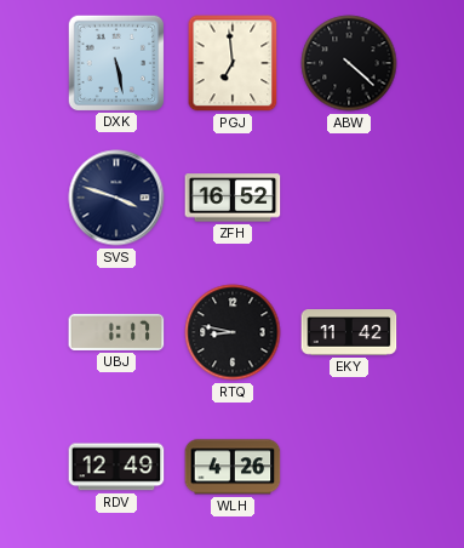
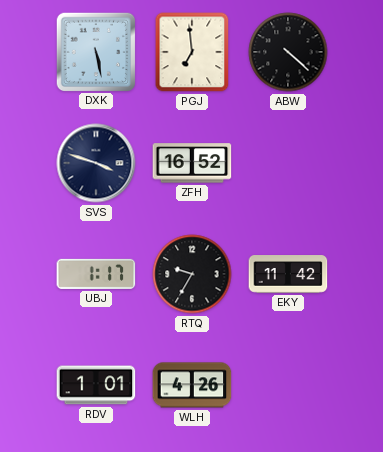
RTQ: 8:47 -> 9:35 (192, 274)
RDV: 12:49 -> 1:01 (96, 385)
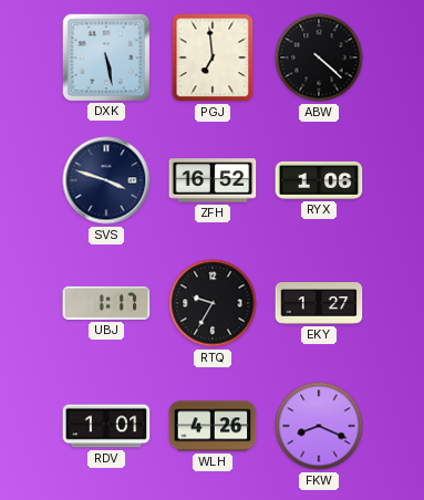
RYX: none -> 1:06 (319, 180)
EKY: 11:42 -> 1:27 (319, 303)
FKW: none -> 8:19 (319, 426)
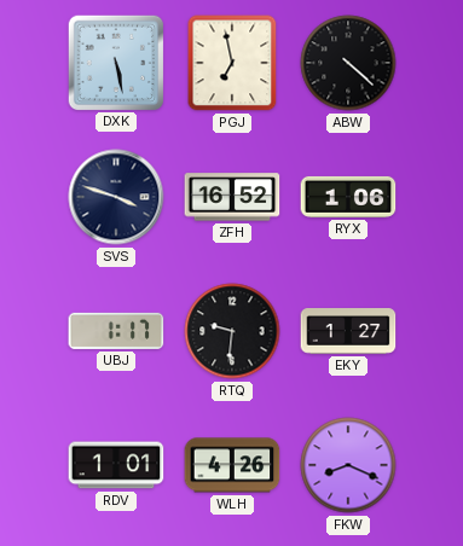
PGJ: 6:59 -> 6:58 (232, 63)
RTQ: 9:35 -> 9:31 (232, 331)
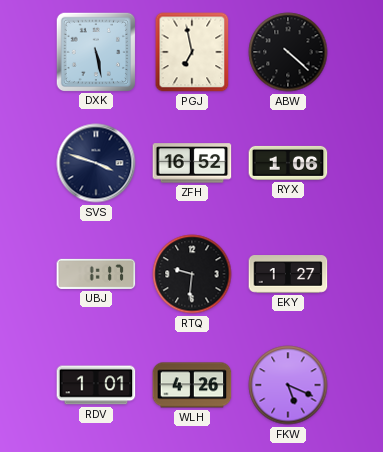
FKW: 8:19 -> 5:19 (288, 385)
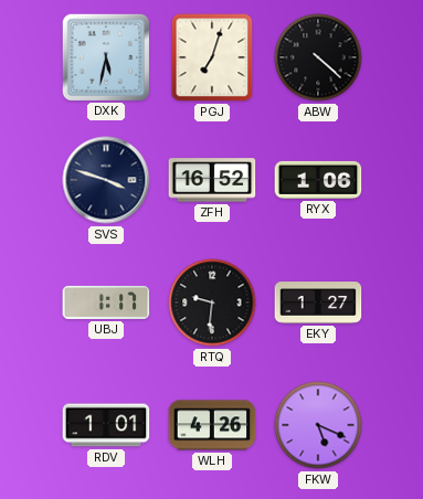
DXK: 5:28 -> 5:32 (105, 56)
PGJ: 6:58 -> 7:03 (212, 57)
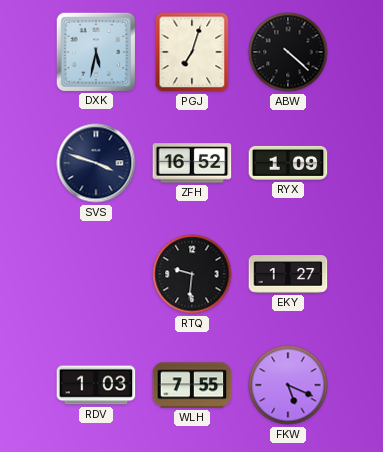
RYX: 1:06 -> 1:09 (288, 163)
UBJ: 1:17 -> none (106, 302)
RDV: 1:01 -> 1:03 (96, 385)
WLH: 4:26 -> 7:55 (192, 385)
